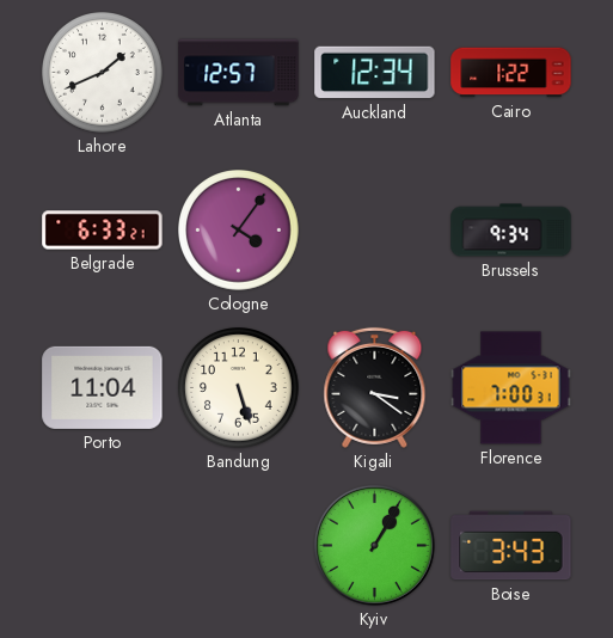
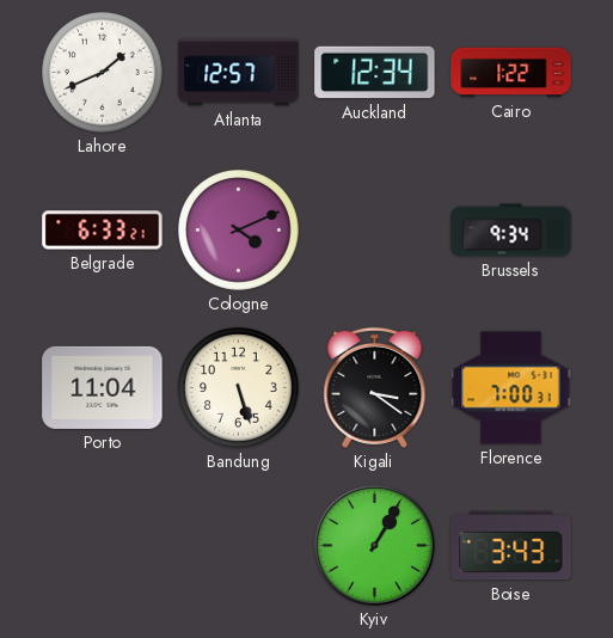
Cologne: 4:06 -> 4:11 (239, 231)
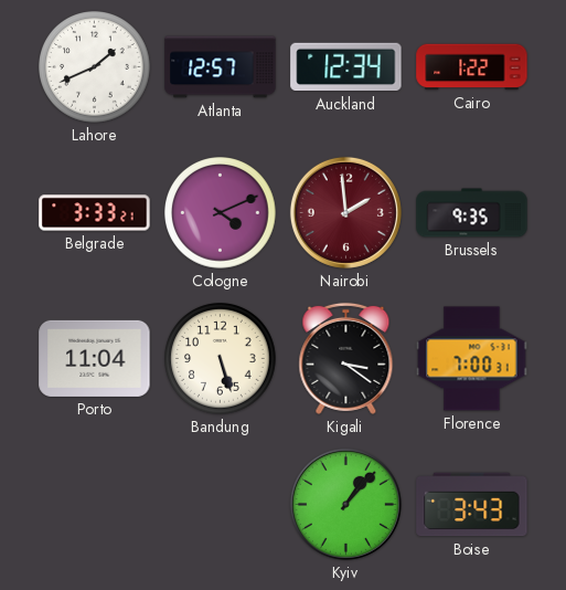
Belgrade: 6:33 -> 3:33 (95, 213)
Nairobi: none -> 1:59 (345, 212)
Brussels: 9:34 -> 9:35 (472, 213)
Kyiv: 1:05 -> 1:07 (345, 504)
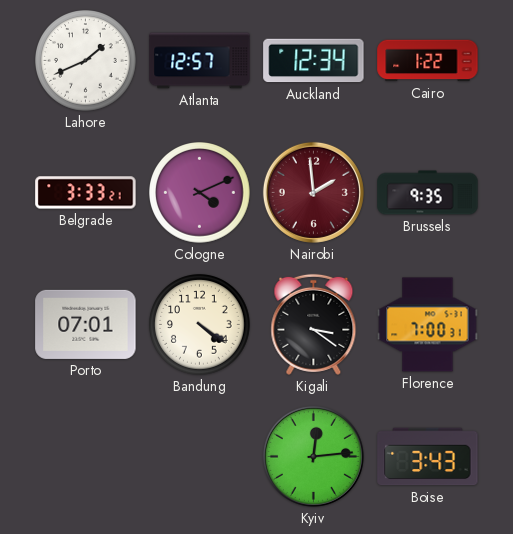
Porto: 11:04 -> 07:01 (86, 324)
Bandung: 5:27 -> 4:21 (200, 325)
Kyiv: 1:07 -> 12:14 (313, 456)
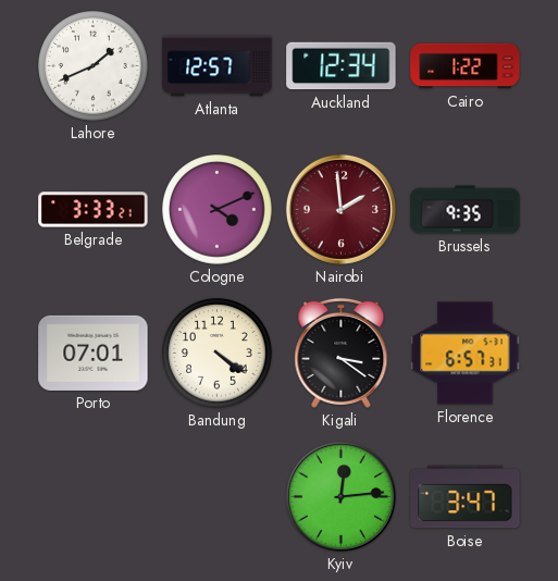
Florence: 7:00 -> 6:57 (466, 354)
Boise: 3:43 -> 3:47 (466, 497)
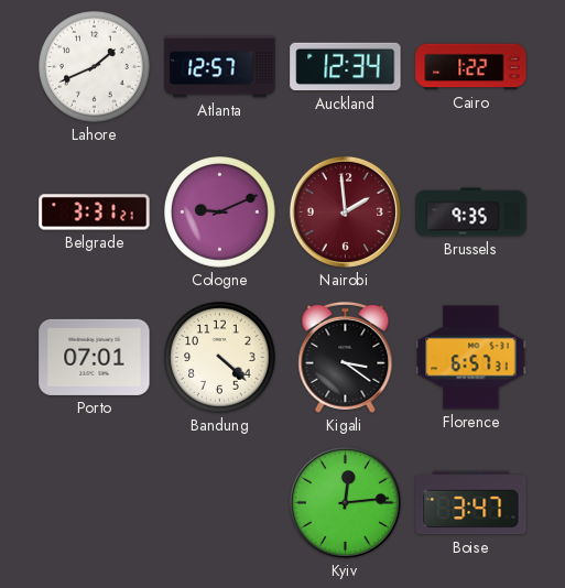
Belgrade: 3:33 -> 3:31 (95, 213)
Cologne: 4:11 -> 9:11 (220, 213)
Bandung: 4:21 -> 4:22 (220, 358)
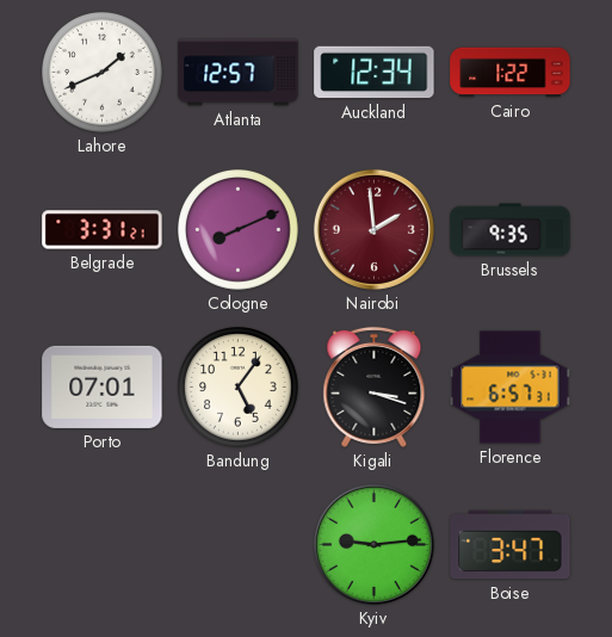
Cologne: 9:11 -> 8:11 (239, 230)
Bandung: 4:22 -> 5:06 (239, 388)
Kigali: 3:21 -> 3:18 (375, 386)
Kyiv: 12:14 -> 9:14 (373, 544)
